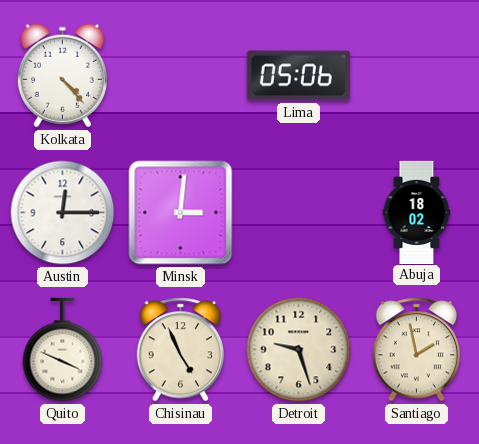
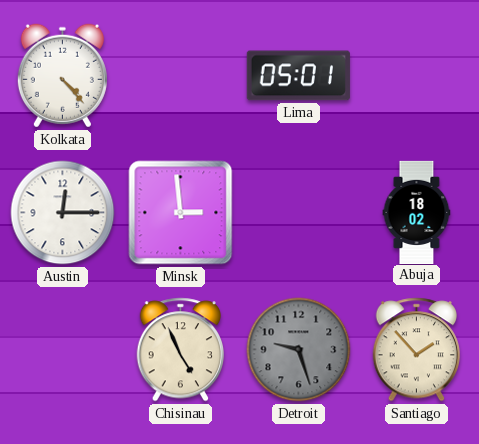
Lima: 05:06 -> 05:01 (298, 76)
Minsk: 3:01 -> 2:59 (181, 213)
Quito: 3:49 -> none (63, 350)
Detroit dial: cream -> grey (299, 350)
Santiago: 1:58 -> 1:53 (416, 350)
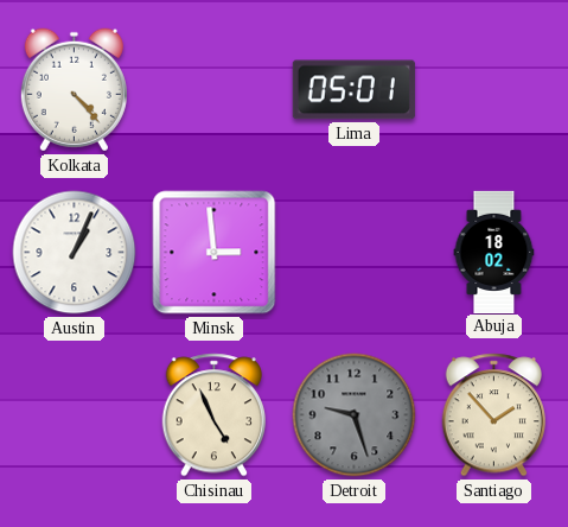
Austin: 12:15 -> 1:04 (75, 253)
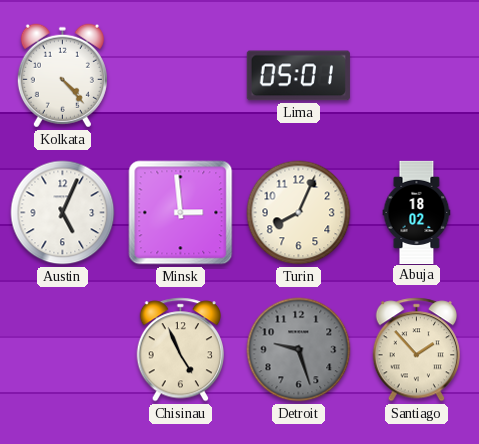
Austin: 1:04 -> 5:04 (63, 213)
Turin: none -> 8:04 (299, 213)
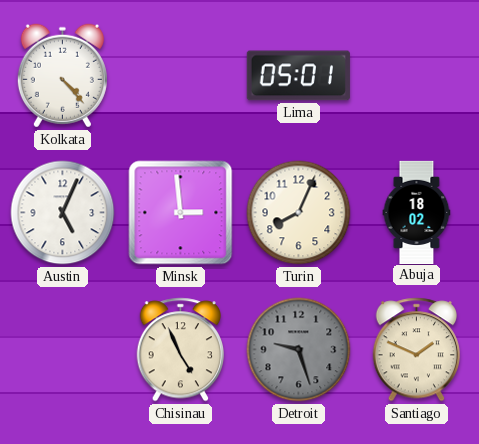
Santiago: 1:53 -> 1:49 (416, 350)
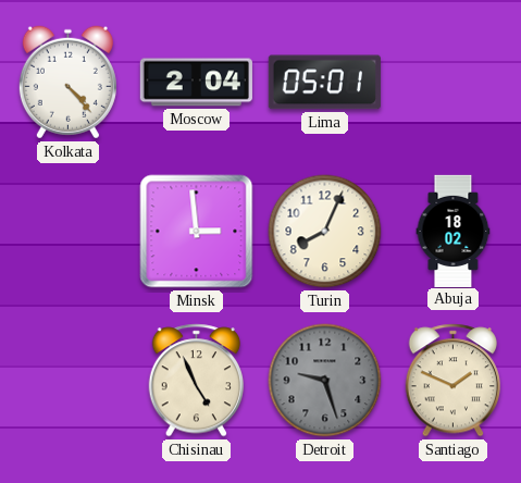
Moscow: none -> 2:04 (196, 83)
Austin: 5:04 -> none (63, 213)
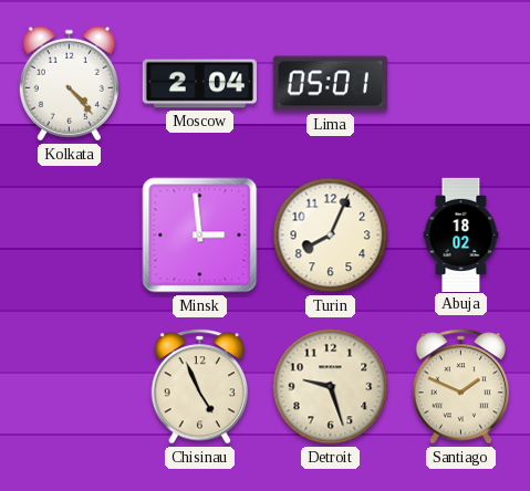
Detroit dial: grey -> cream (331, 387)
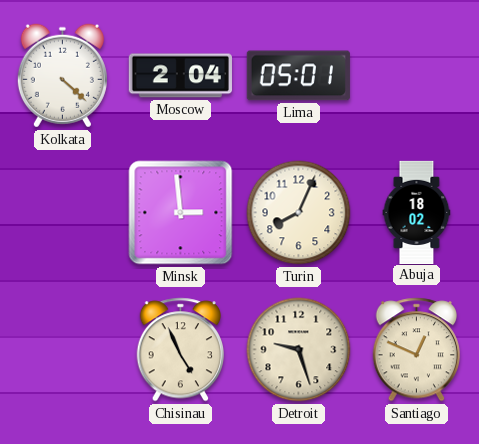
Kolkata: 4:23 -> 4:22 (62, 76)
Santiago: 1:49 -> 12:49 (416, 350)
